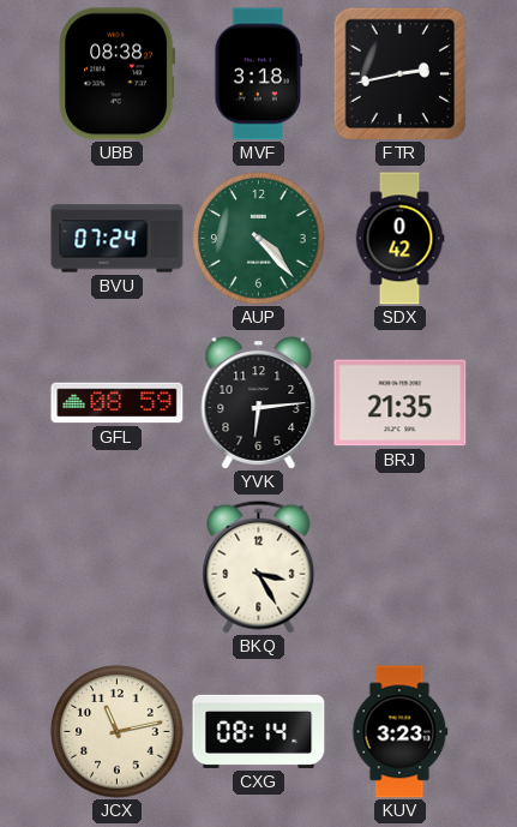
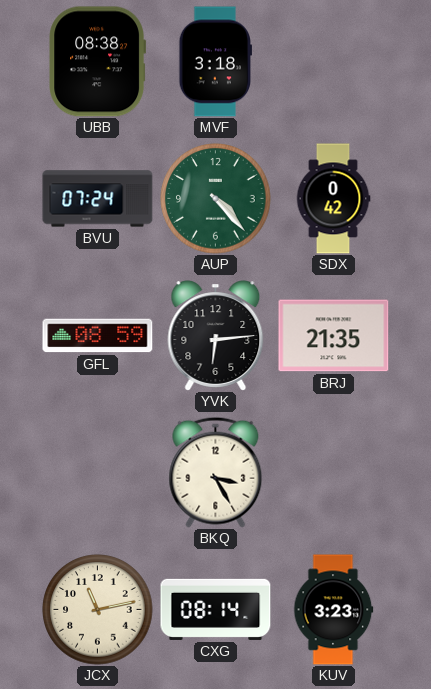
FTR: 2:43 -> none (399, 73)
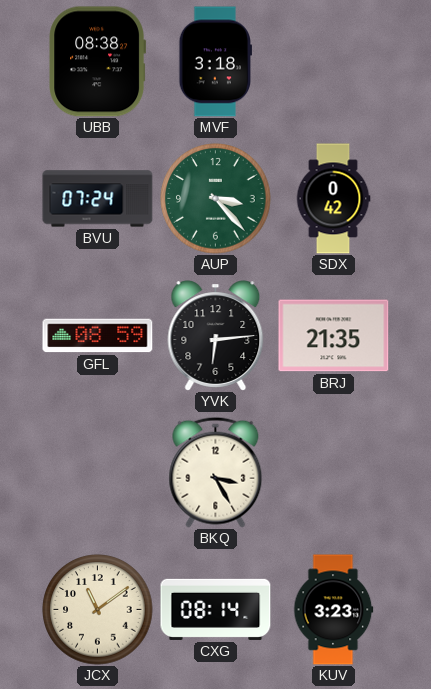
AUP: 4:23 -> 3:23 (216, 199)
JCX: 11:13 -> 11:09 (98, 610)
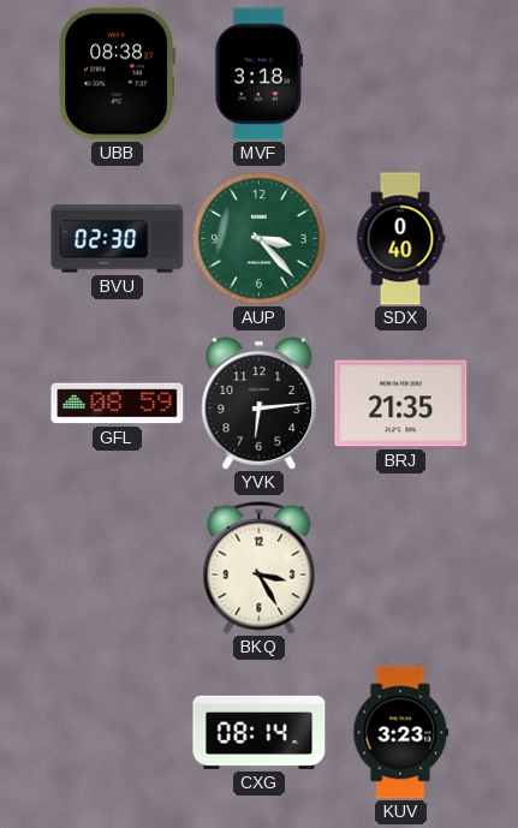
BVU: 07:24 -> 02:30 (118, 239)
SDX: 0:42 -> 0:40 (400, 239)
JCX: 11:09 -> none (98, 610)
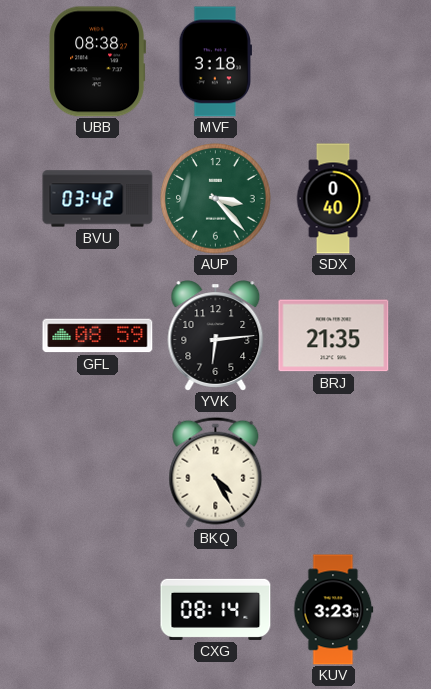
BVU: 02:30 -> 03:42 (98, 199)
BKQ: 3:25 -> 4:25 (216, 472)
